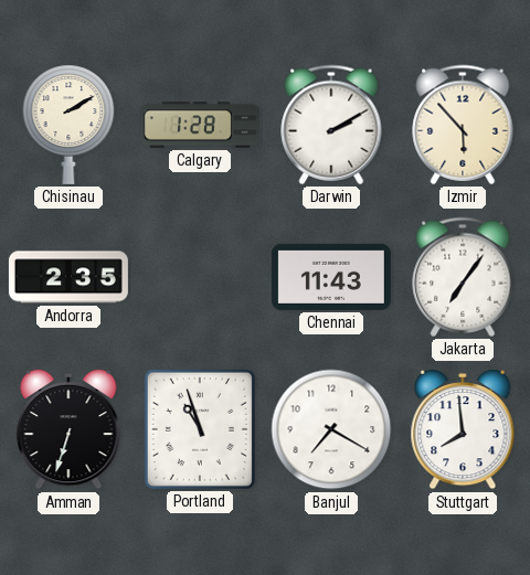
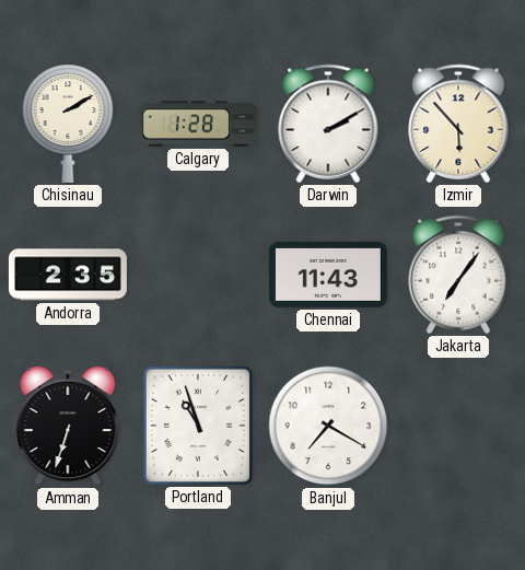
Stuttgart: 7:59 -> none (463, 429)
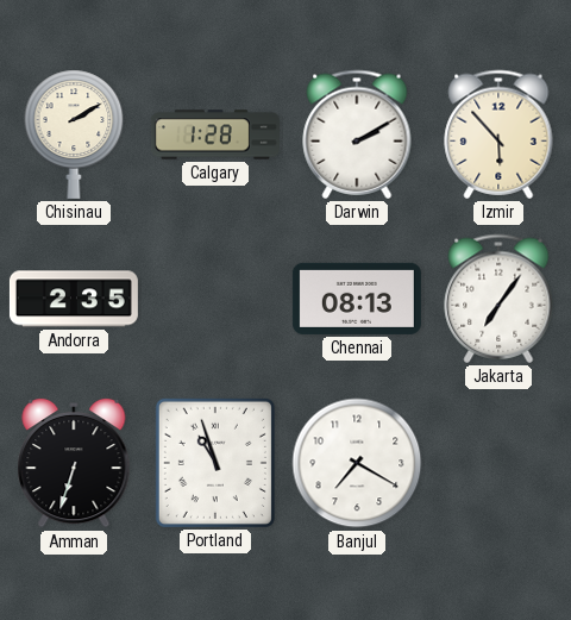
Chennai: 11:43 -> 08:13 (357, 299)
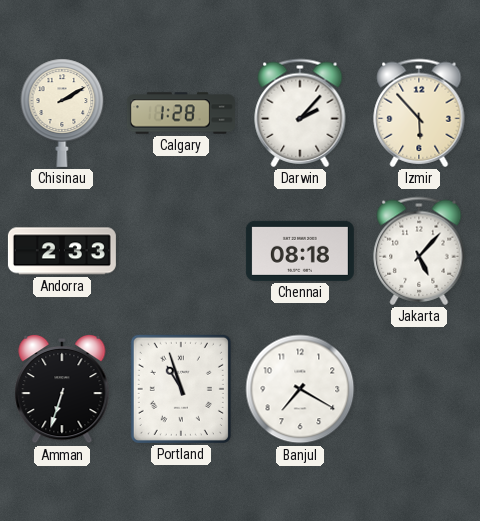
Darwin: 2:10 -> 2:07 (300, 113)
Andorra: 2:35 -> 2:33 (62, 251)
Chennai: 08:13 -> 08:18 (300, 251)
Jakarta: 7:06 -> 5:07 (419, 251)
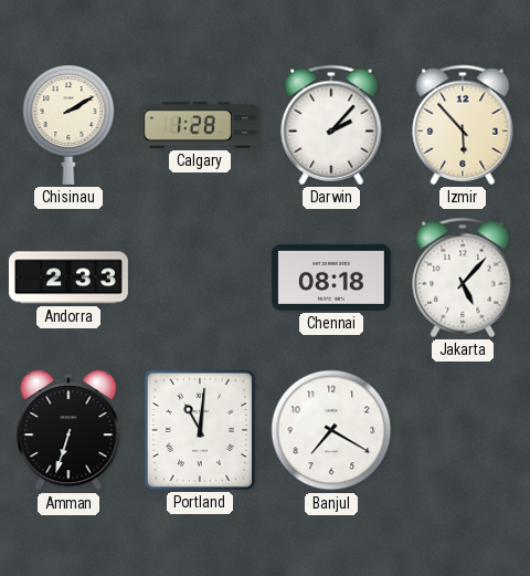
Portland: 10:57 -> 11:01 (200, 430)
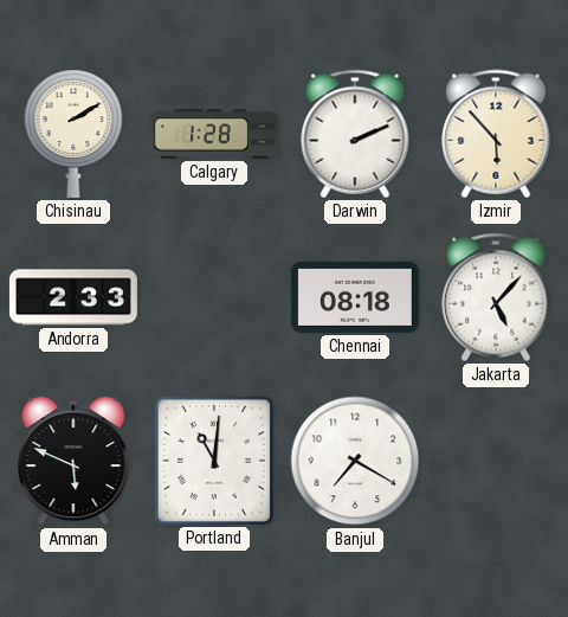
Darwin: 2:07 -> 2:11 (355, 134)
Amman: 6:33 -> 5:49 (73, 461)
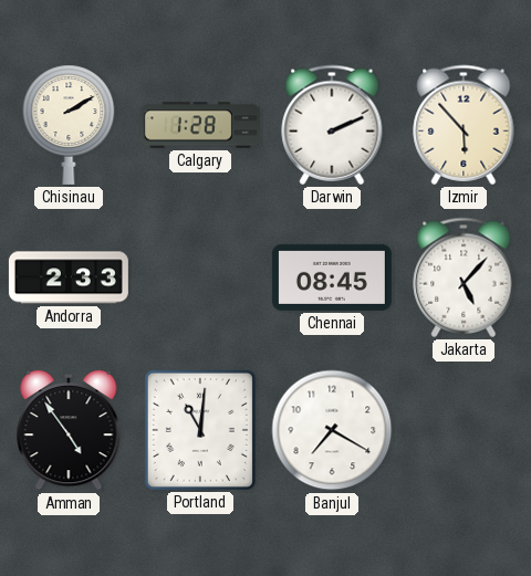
Chennai: 08:18 -> 08:45 (332, 277)
Amman: 5:49 -> 4:54 (69, 430)
